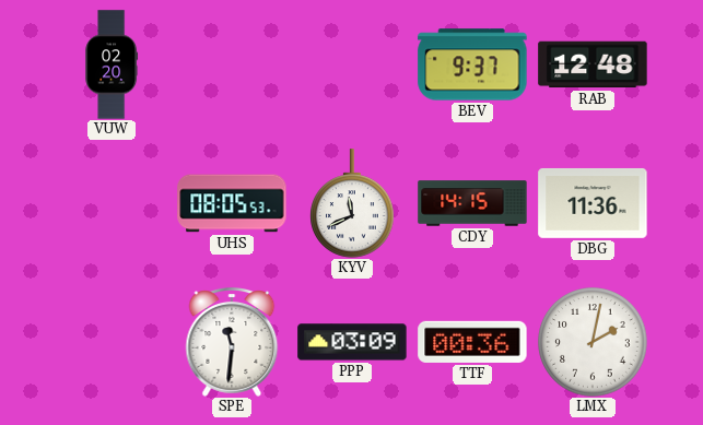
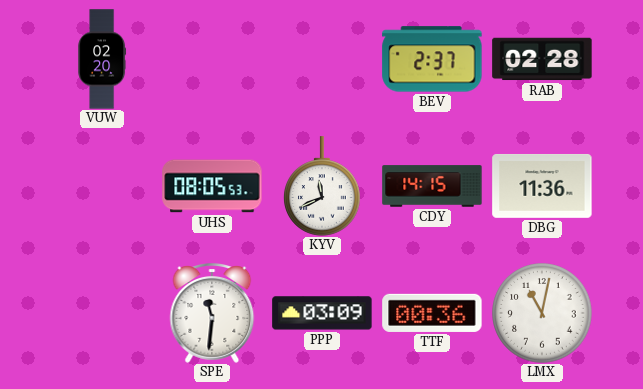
BEV: 9:37 -> 2:37 (432, 59)
RAB: 12:48 -> 02:28 (542, 59)
LMX: 2:02 -> 11:02 (542, 313)
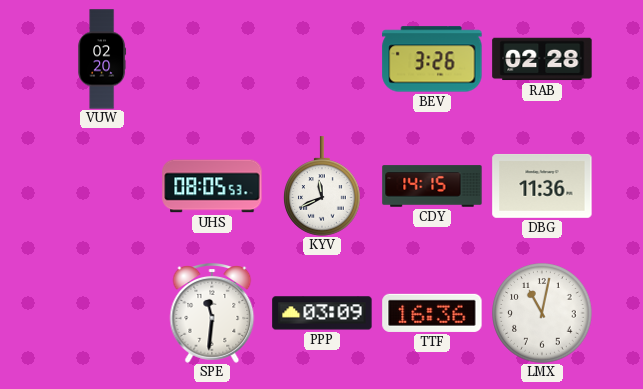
BEV: 2:37 -> 3:26 (432, 59)
TTF: 00:36 -> 16:36 (432, 313)
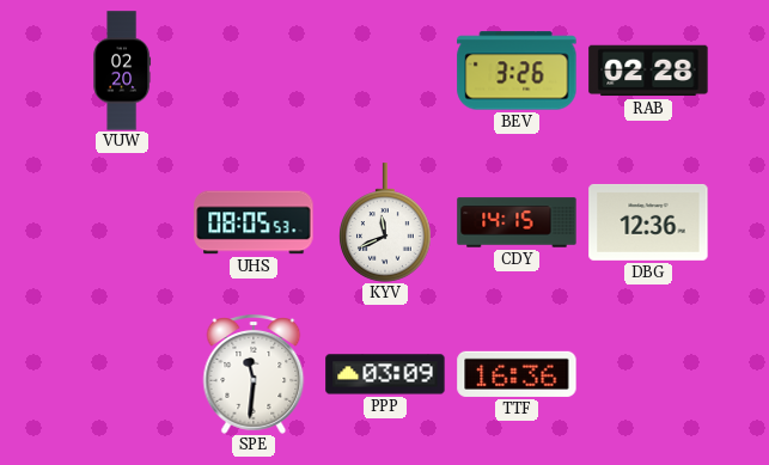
DBG: 11:36 -> 12:36 (648, 222)
LMX: 11:02 -> none (542, 313)
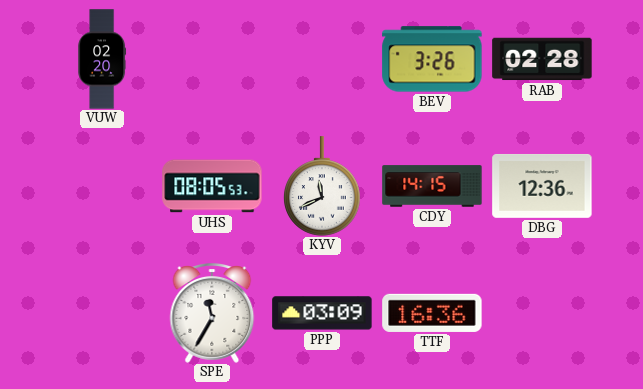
SPE: 11:31 -> 11:35 (212, 314)
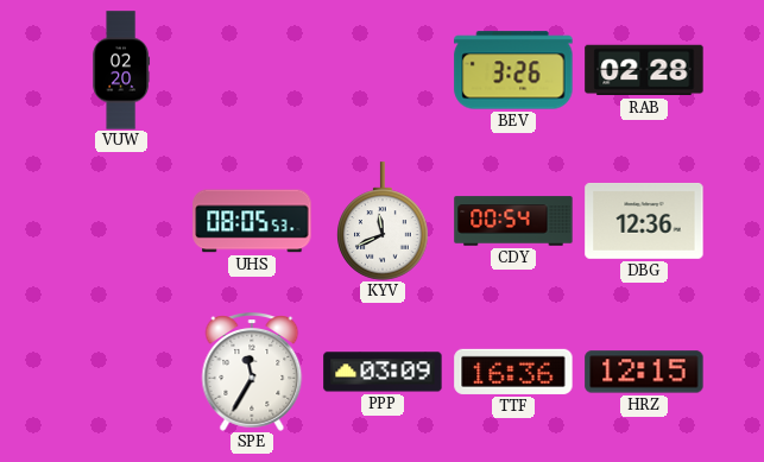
CDY: 14:15 -> 00:54 (513, 221)
HRZ: none -> 12:15 (644, 372)
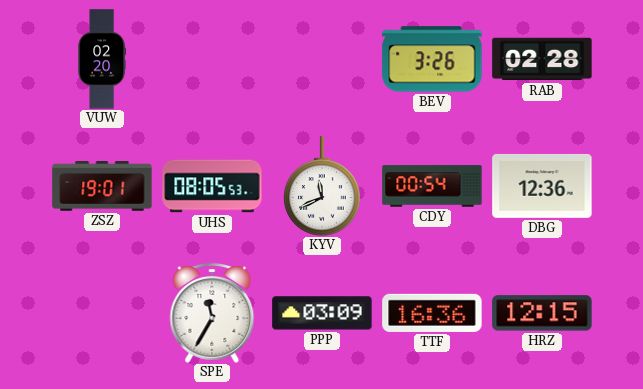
ZSZ: none -> 19:01 (102, 186)
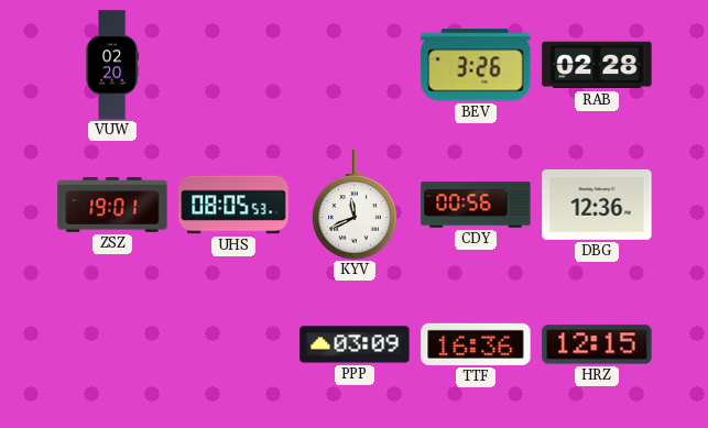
CDY: 00:54 -> 00:56 (476, 205)
SPE: 11:35 -> none (212, 314)
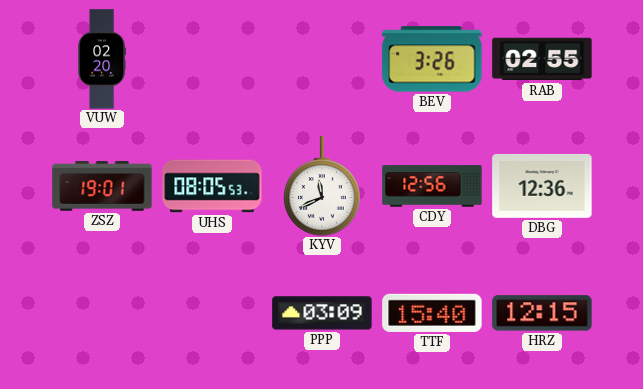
RAB: 02:28 -> 02:55 (542, 59)
CDY: 00:56 -> 12:56 (432, 186)
TTF: 16:36 -> 15:40 (432, 313)
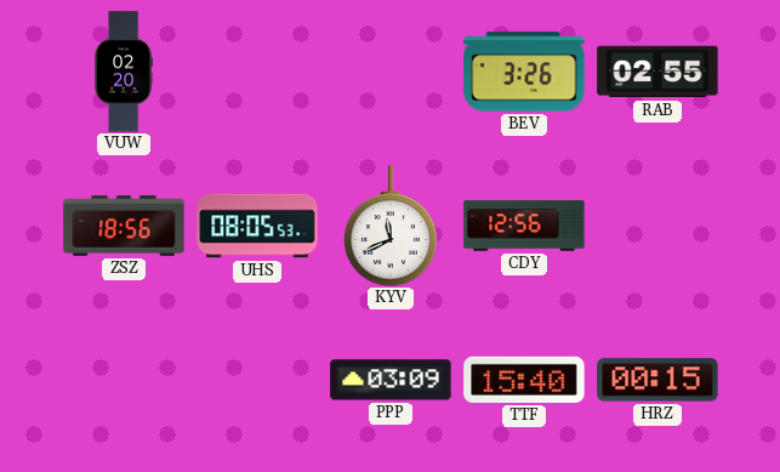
ZSZ: 19:01 -> 18:56 (124, 226)
DBG: 12:36 -> none (542, 186)
HRZ: 12:15 -> 00:15 (657, 380)
